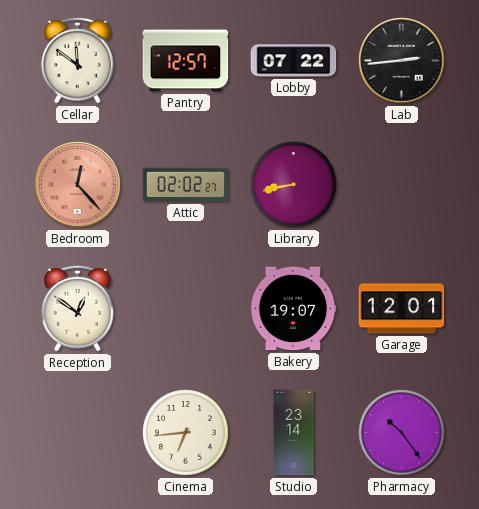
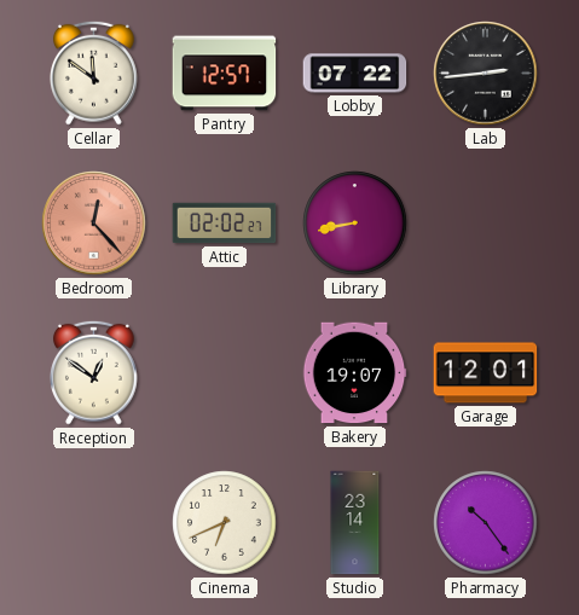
Cinema: 6:44 -> 6:41 (225, 523)
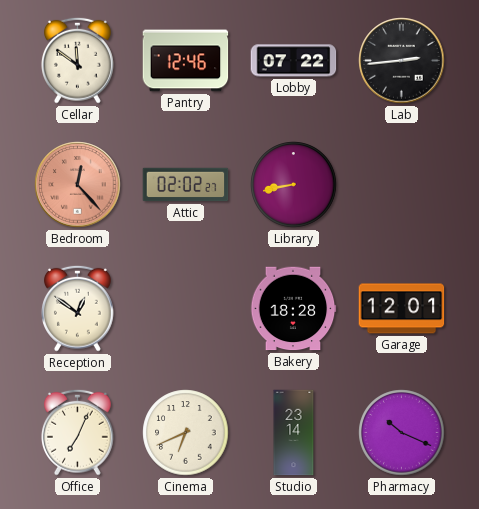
Pantry: 12:57 -> 12:46 (186, 61)
Bakery: 19:07 -> 18:28 (293, 309)
Office: none -> 7:04 (78, 432)
Pharmacy: 10:24 -> 10:19 (402, 433)
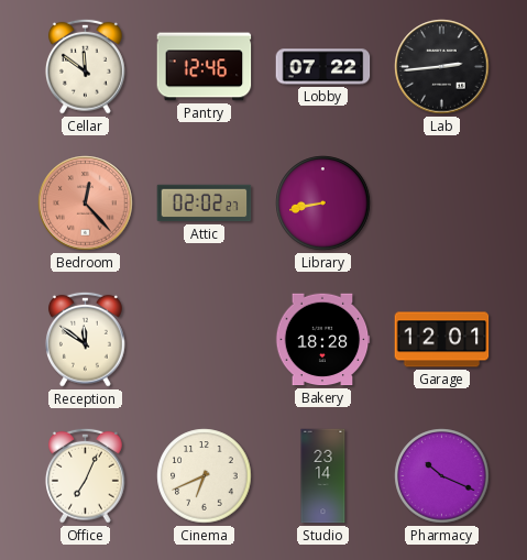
Reception: 12:51 -> 11:51 (86, 339)
